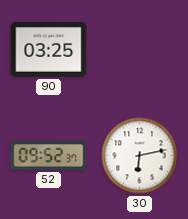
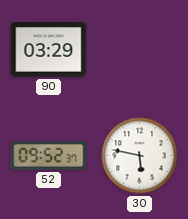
90: 03:25 -> 03:29 (49, 50)
30: 6:13 -> 5:47 (140, 156)
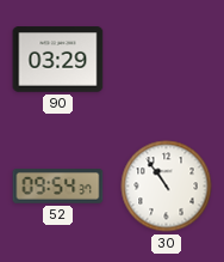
52: 09:52 -> 09:54 (58, 187)
30: 5:47 -> 10:54 (167, 187)
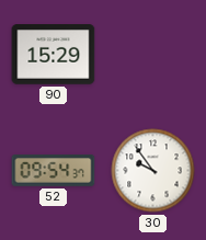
90: 03:29 -> 15:29 (54, 55)
30: 10:54 -> 9:54 (153, 171)
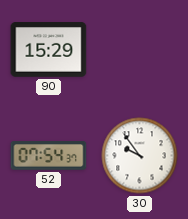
52: 09:54 -> 07:54 (49, 156)
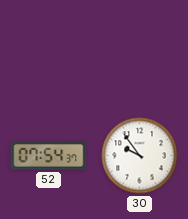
90: 15:29 -> none (49, 50)
